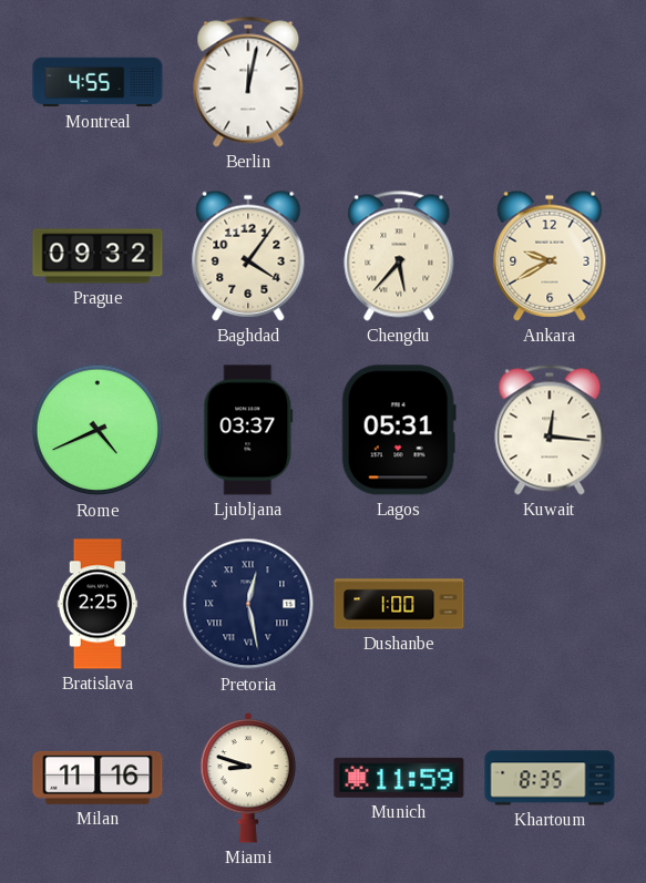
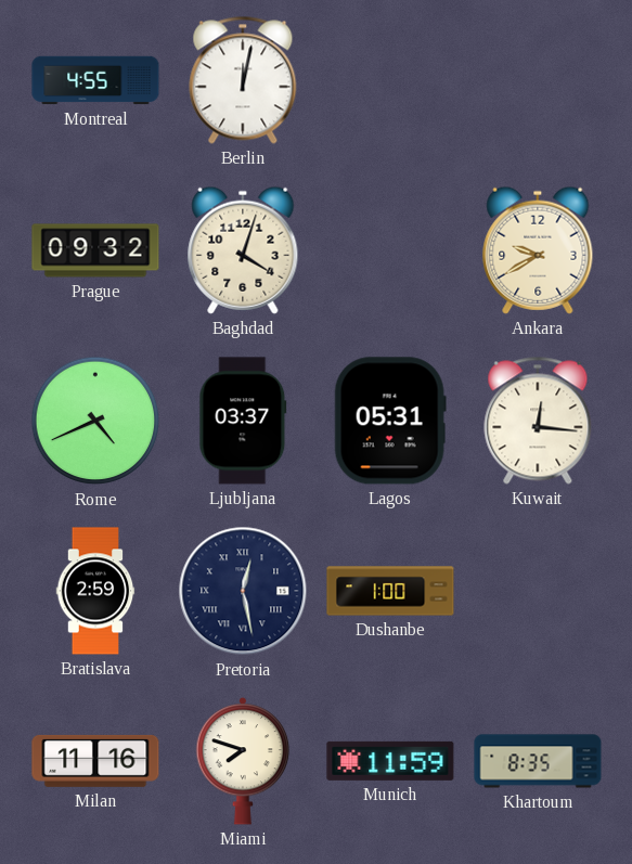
Baghdad: 4:06 -> 4:03 (243, 250)
Chengdu: 5:37 -> none (399, 256)
Bratislava: 2:25 -> 2:59 (95, 591)
Miami: 8:48 -> 7:48 (243, 761)
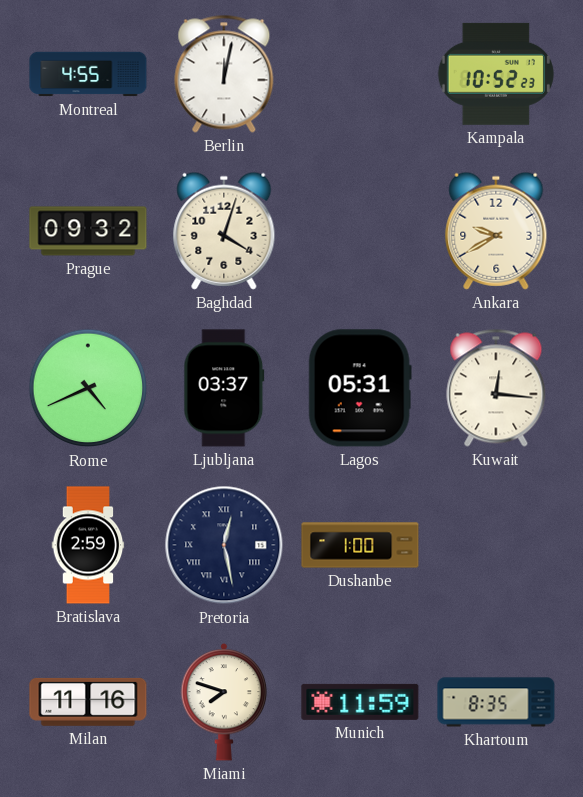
Kampala: none -> 10:52 (496, 74)
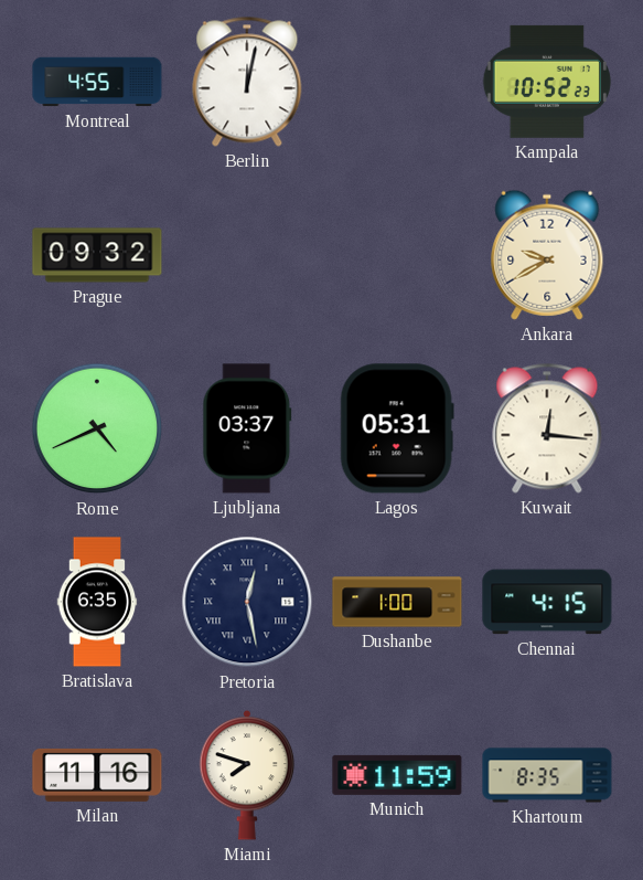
Baghdad: 4:03 -> none (224, 231)
Bratislava: 2:59 -> 6:35 (97, 602)
Chennai: none -> 4:15 (547, 602)
